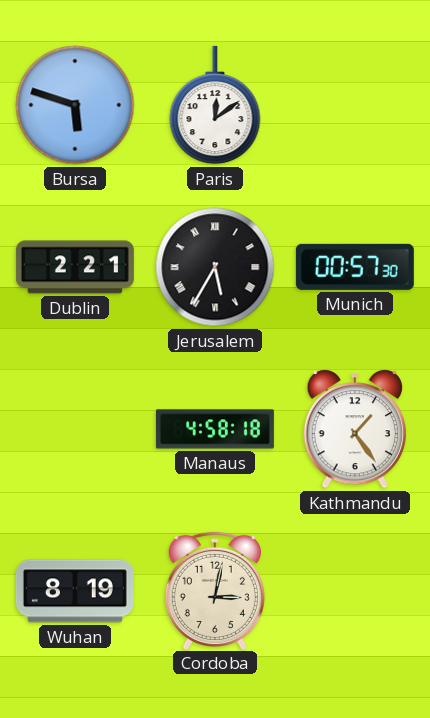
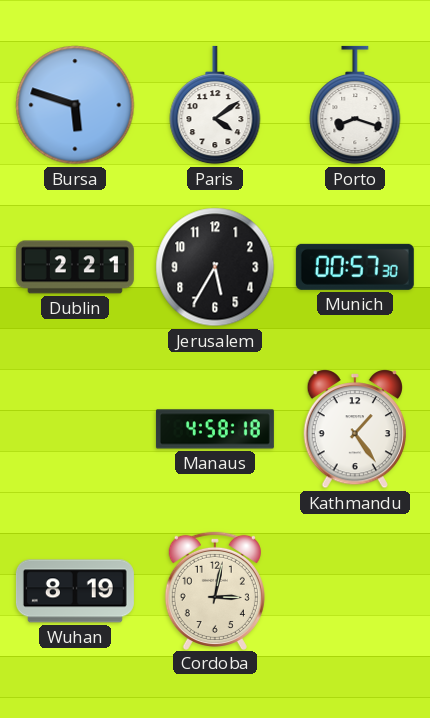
Paris: 12:09 -> 4:09 (215, 105)
Porto: none -> 8:18 (355, 105)
Jerusalem numerals: Roman -> Arabic (215, 267)
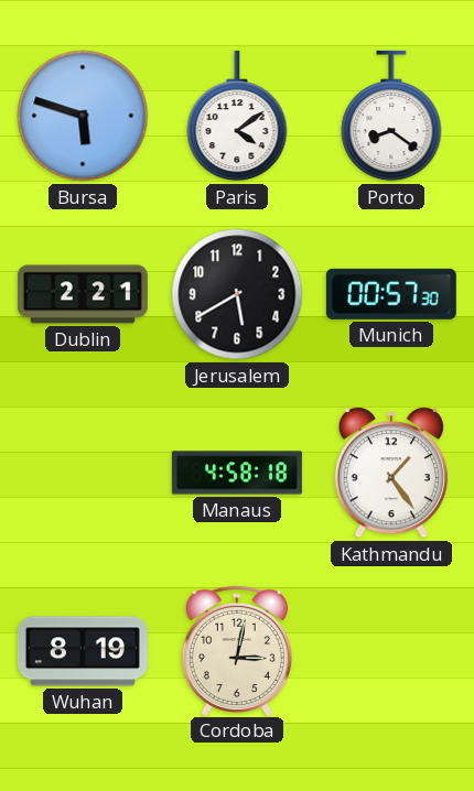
Porto: 8:18 -> 8:21 (391, 116)
Jerusalem: 5:35 -> 5:40 (237, 294)
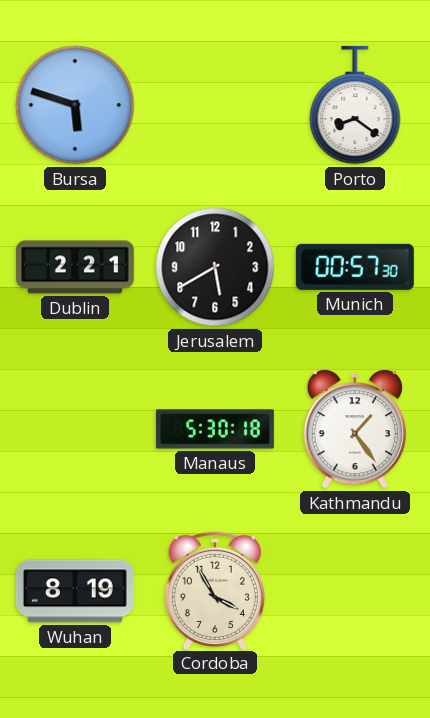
Paris: 4:09 -> none (237, 116)
Manaus: 4:58 -> 5:30 (215, 429)
Cordoba: 3:02 -> 3:55 (215, 590)
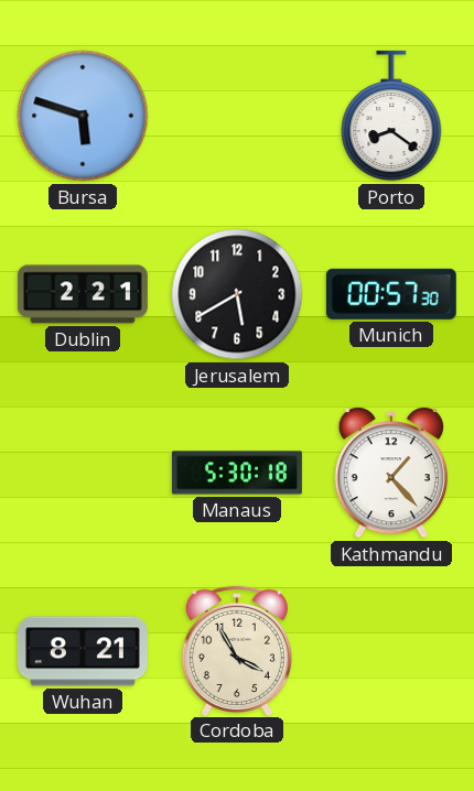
Kathmandu: 1:24 -> 1:23 (390, 473)
Wuhan: 8:19 -> 8:21 (83, 651)
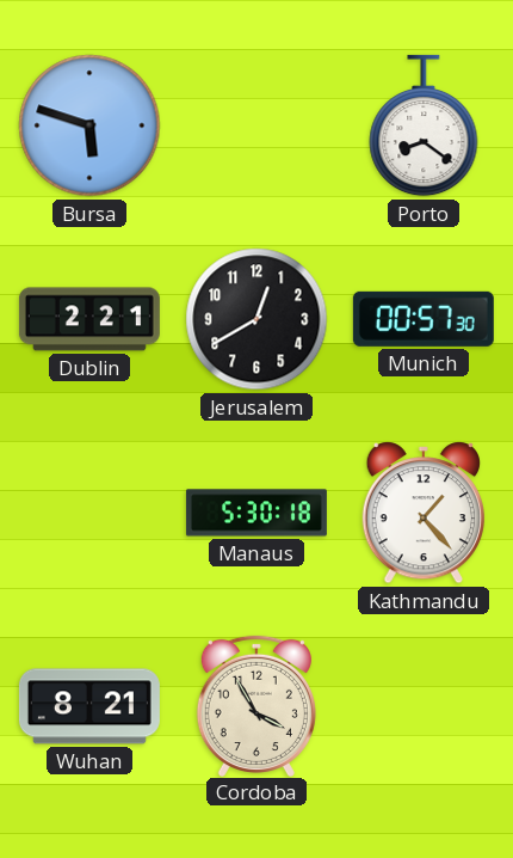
Jerusalem: 5:40 -> 12:40 (256, 319)
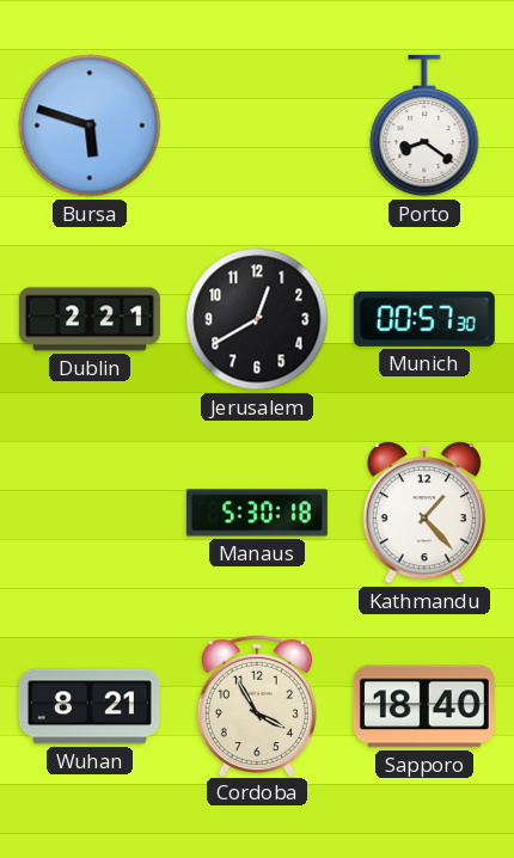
Sapporo: none -> 18:40 (424, 706)
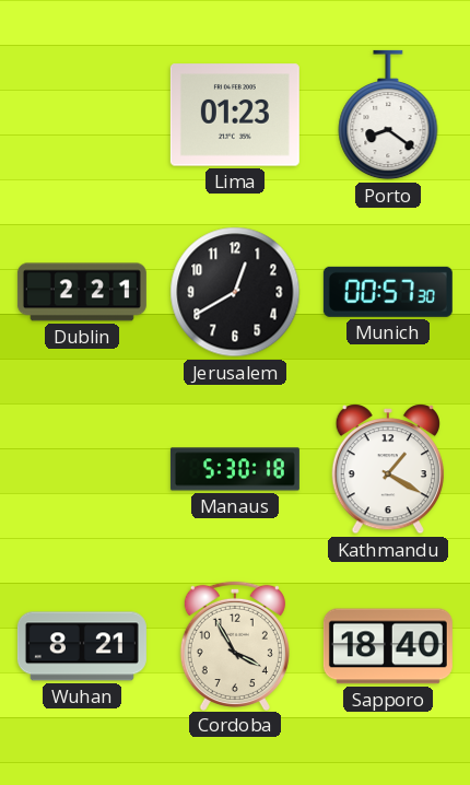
Bursa: 5:48 -> none (90, 125)
Lima: none -> 01:23 (235, 115)
Kathmandu: 1:23 -> 1:20 (387, 469)
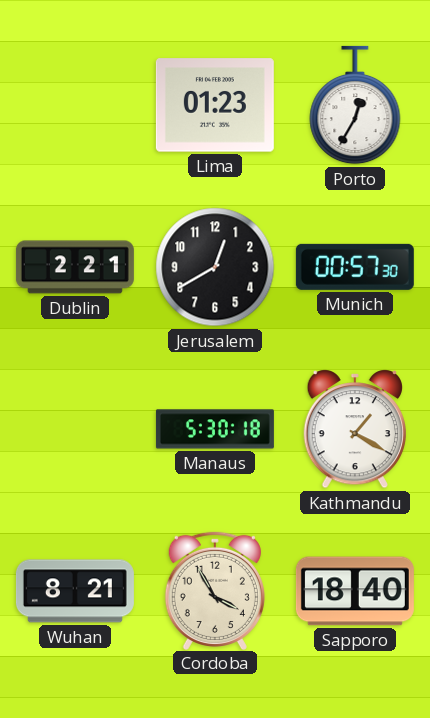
Porto: 8:21 -> 12:35 (355, 105)
